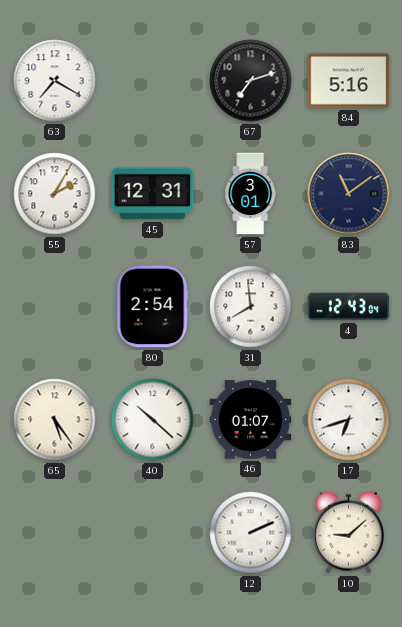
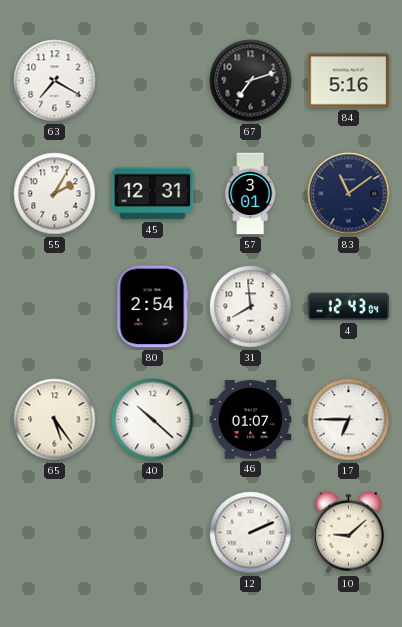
17: 6:42 -> 6:45 (349, 420)
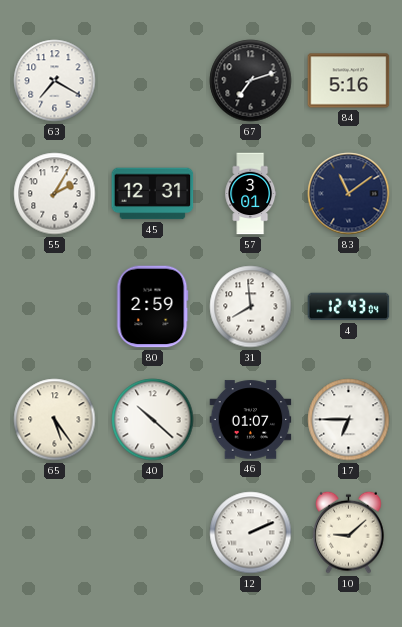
80: 2:54 -> 2:59 (152, 307)
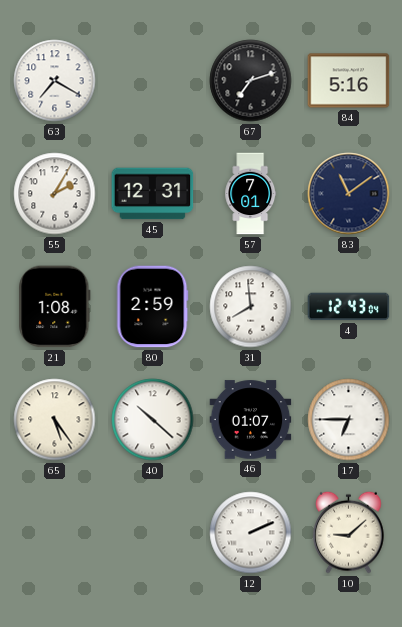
57: 3:01 -> 7:01 (251, 194)
21: none -> 1:08 (55, 307)
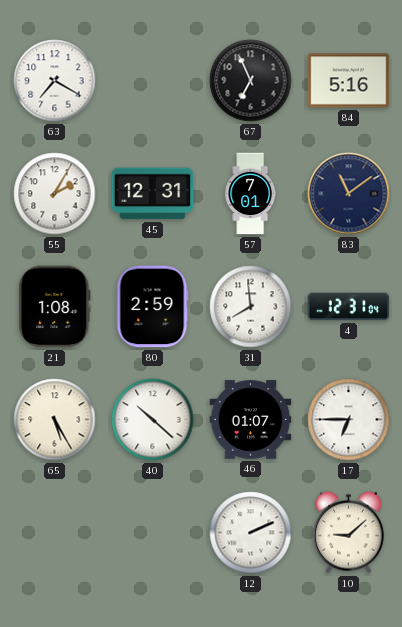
67: 7:12 -> 6:56 (251, 81)
4: 12:43 -> 12:31 (349, 307)
65: 5:24 -> 5:25 (55, 420)
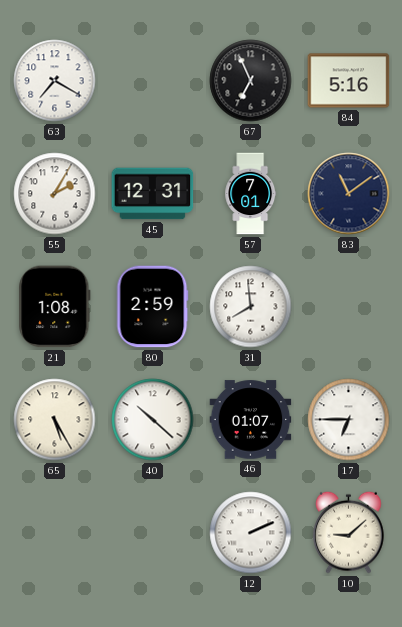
4: 12:31 -> none (349, 307)
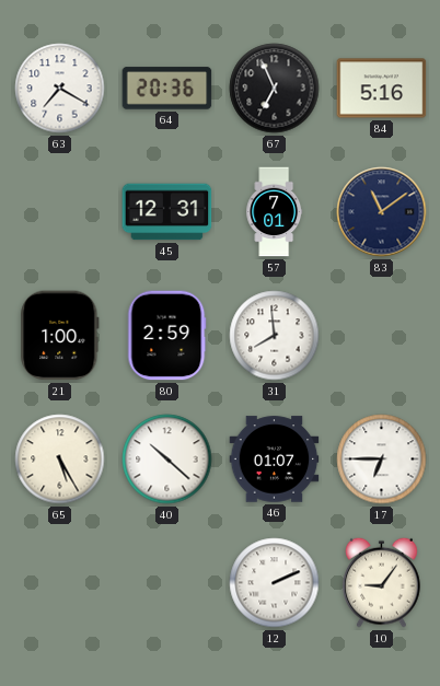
64: none -> 20:36 (167, 89)
55: 2:05 -> none (55, 194)
21: 1:08 -> 1:00 (60, 336)
10: 9:08 -> 9:06 (382, 582)
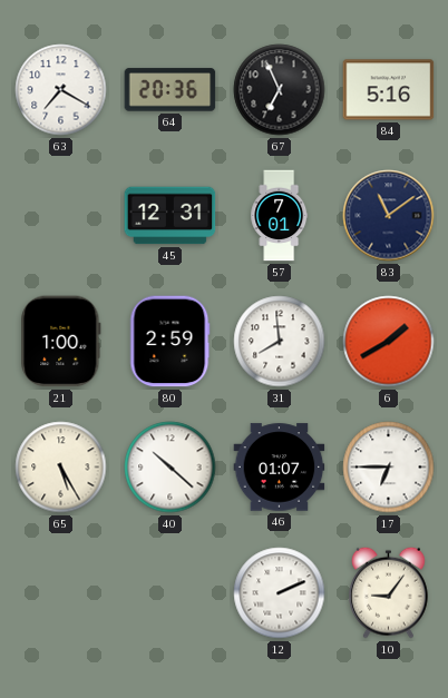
6: none -> 1:40 (389, 342)
